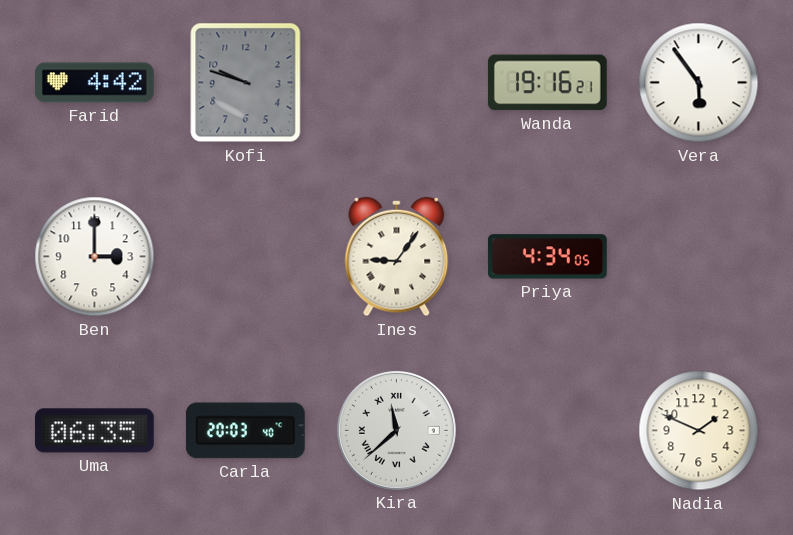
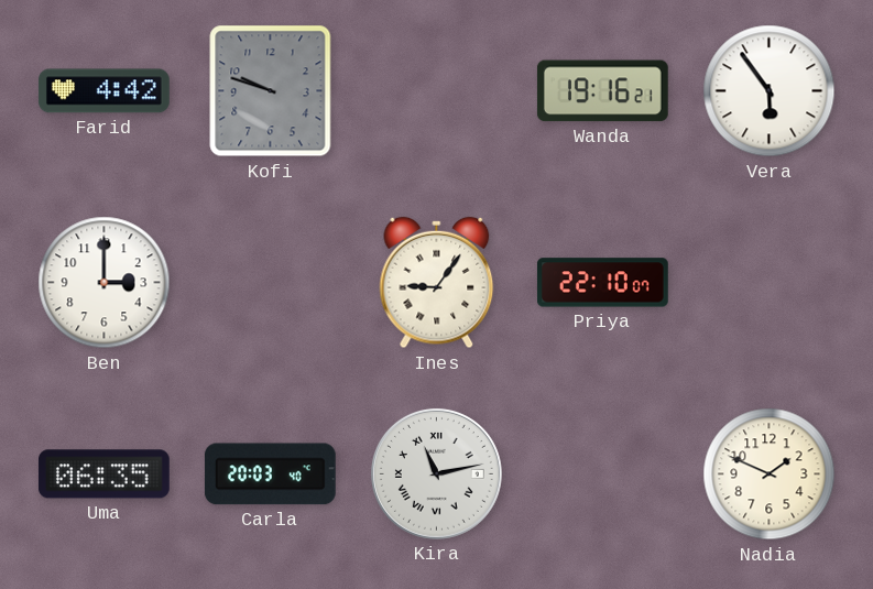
Priya: 4:34 -> 22:10 (602, 283)
Kira: 11:38 -> 11:13 (436, 473)
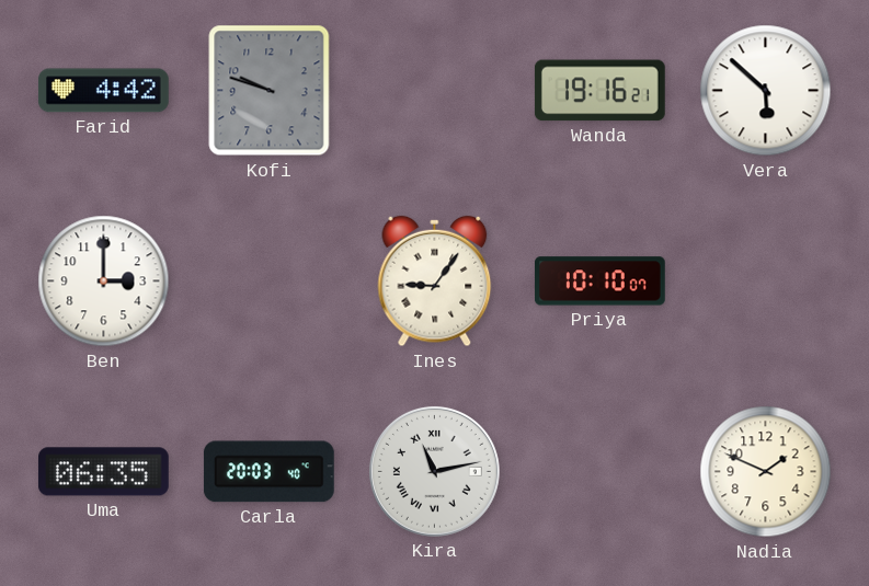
Vera: 5:54 -> 5:52 (766, 91)
Priya: 22:10 -> 10:10 (599, 281)
